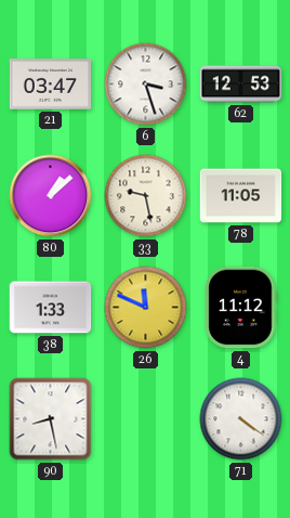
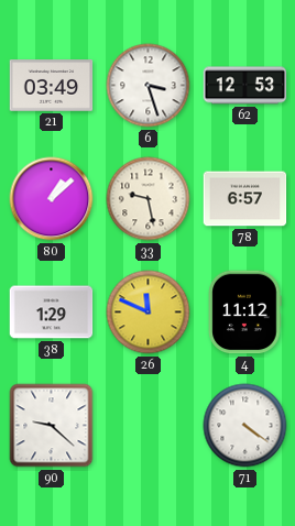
21: 03:47 -> 03:49 (52, 86)
78: 11:05 -> 6:57 (245, 199)
38: 1:33 -> 1:29 (52, 313)
90: 8:28 -> 9:22 (52, 426)
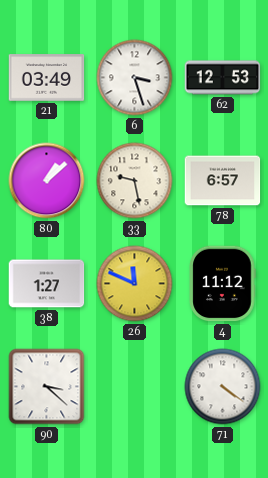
38: 1:29 -> 1:27 (47, 284)
90: 9:22 -> 3:22 (47, 387)
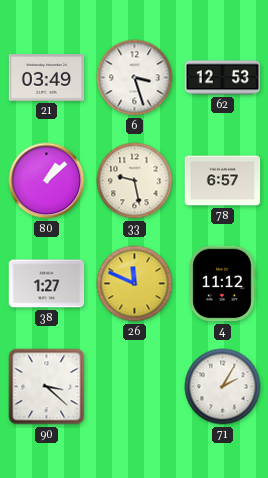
71: 4:21 -> 2:05 (223, 387)
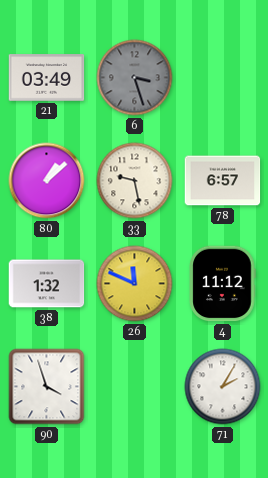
6 dial: white -> grey (135, 78)
62: 12:53 -> none (223, 78)
38: 1:27 -> 1:32 (47, 284)
90: 3:22 -> 3:57 (47, 387)
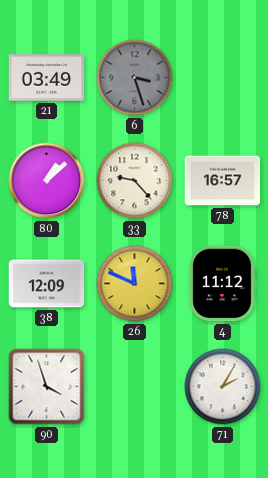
33: 9:28 -> 9:23 (135, 181)
78: 6:57 -> 16:57 (223, 181)
38: 1:32 -> 12:09 (47, 284)
